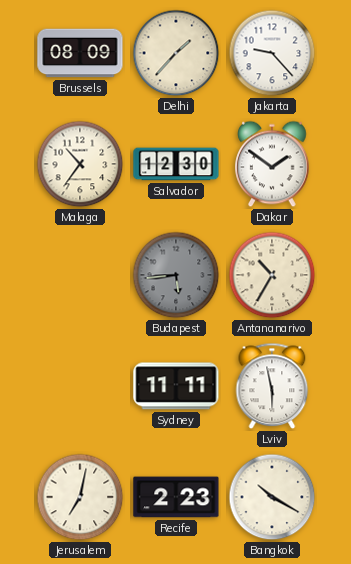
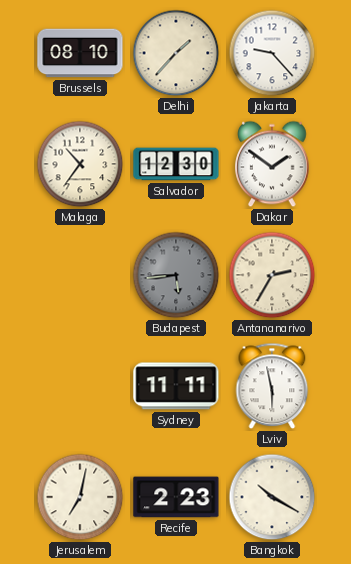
Brussels: 08:09 -> 08:10 (80, 53)
Antananarivo: 10:35 -> 2:35 (272, 275)
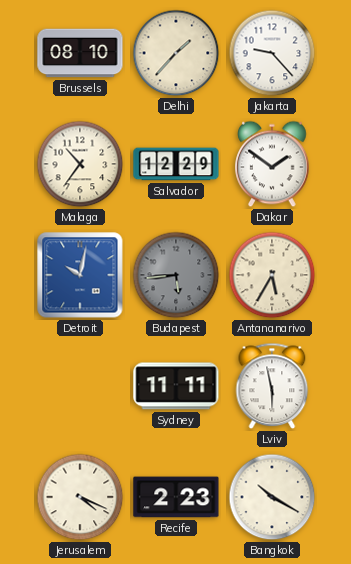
Salvador: 12:30 -> 12:29 (176, 164)
Detroit: none -> 10:02 (80, 275)
Antananarivo: 2:35 -> 5:35 (272, 275)
Jerusalem: 7:02 -> 4:19 (80, 497)
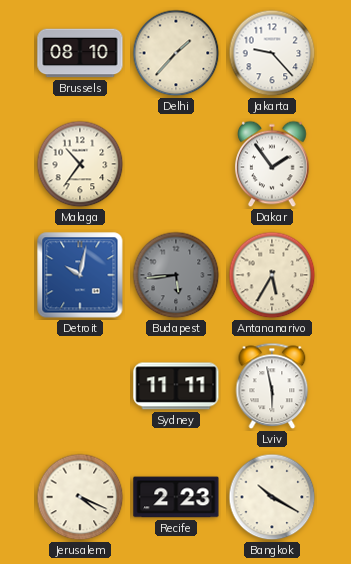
Salvador: 12:29 -> none (176, 164)
Dakar: 1:51 -> 1:54 (272, 164)
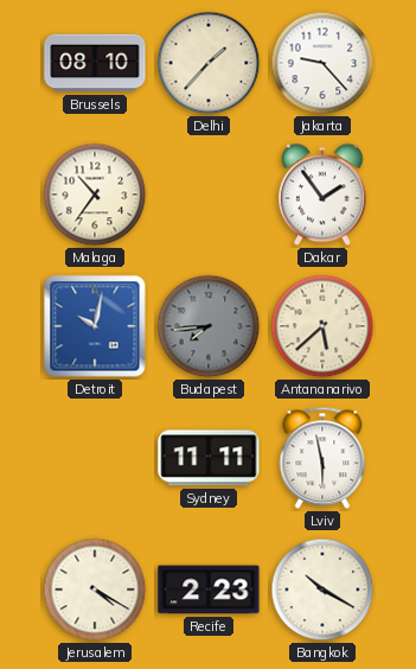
Budapest: 5:44 -> 7:44 (209, 326)
Antananarivo: 5:35 -> 5:38 (322, 326)
Jerusalem: 4:19 -> 4:20 (95, 590)
